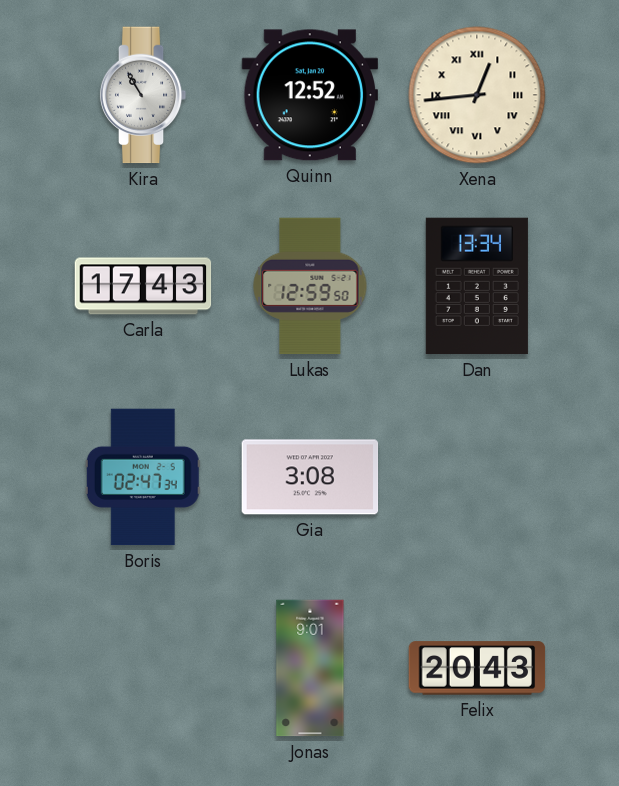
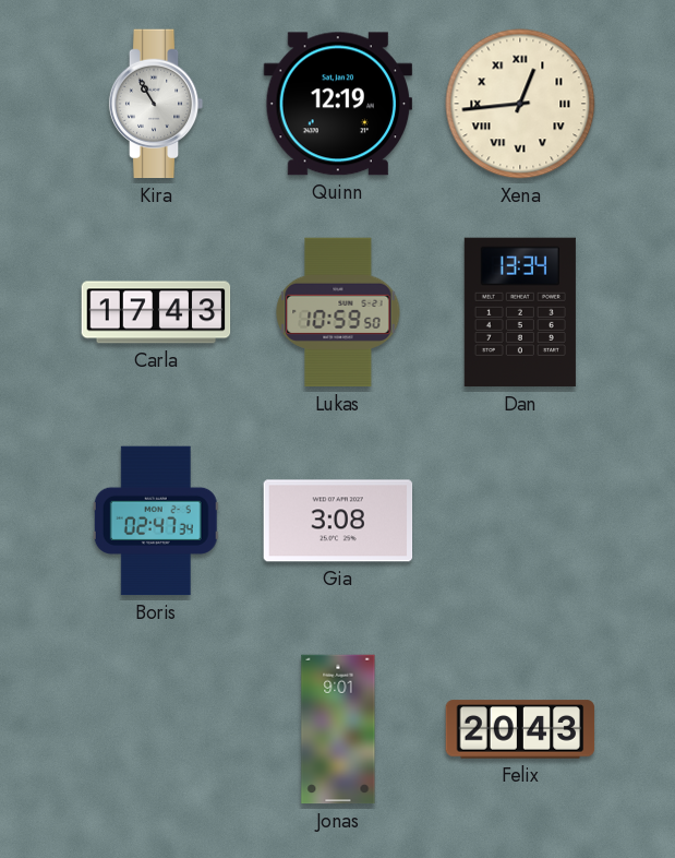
Quinn: 12:52 -> 12:19 (337, 104)
Lukas: 12:59 -> 10:59 (338, 312)
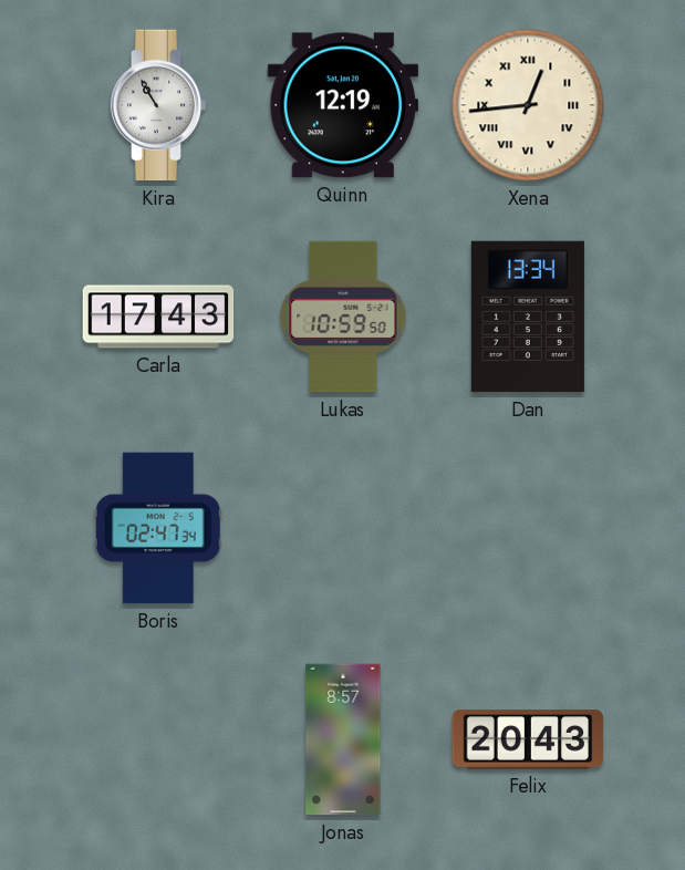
Gia: 3:08 -> none (338, 521)
Jonas: 9:01 -> 8:57 (343, 739)
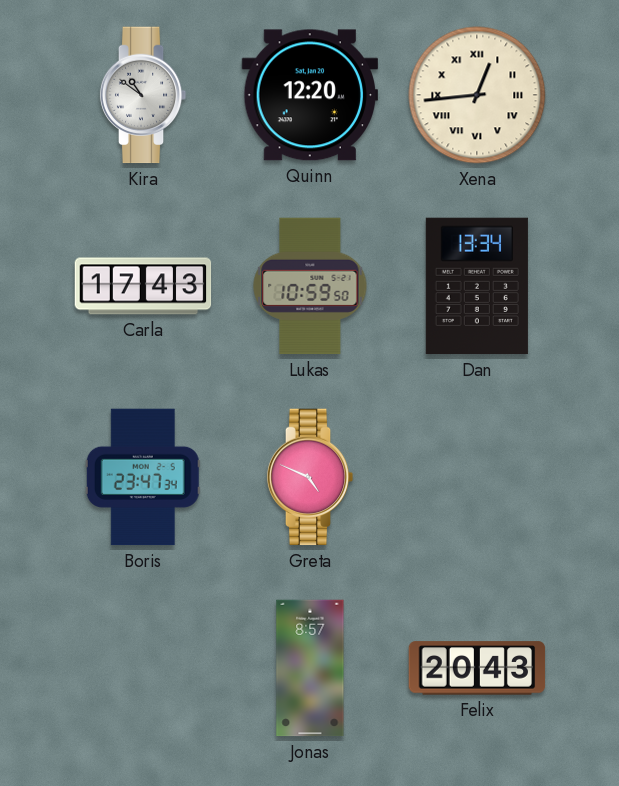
Kira: 10:55 -> 10:51 (143, 95)
Quinn: 12:19 -> 12:20 (309, 95)
Boris: 02:47 -> 23:47 (143, 477)
Greta: none -> 4:49 (310, 477)
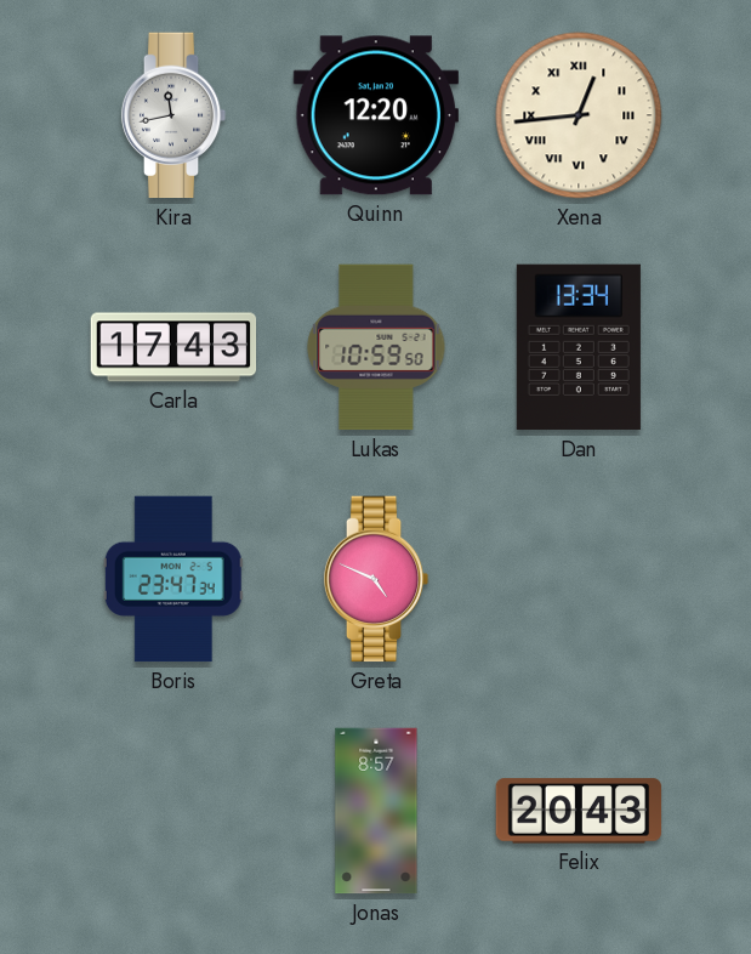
Kira: 10:51 -> 11:43 (173, 115)
